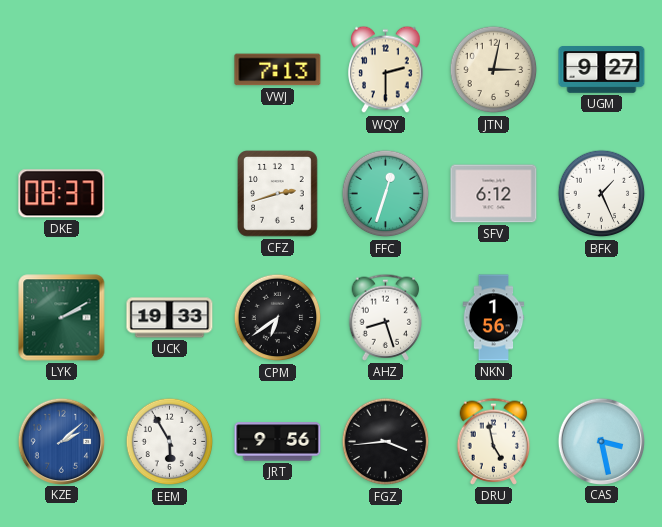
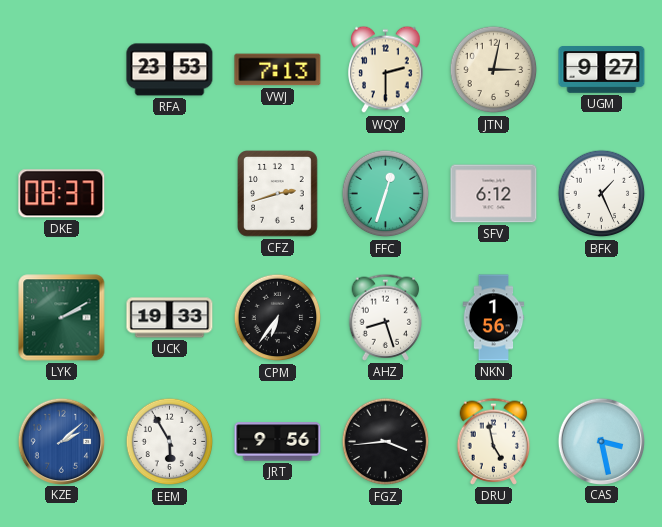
RFA: none -> 23:53 (170, 70)
CPM: 6:39 -> 6:36 (278, 318)
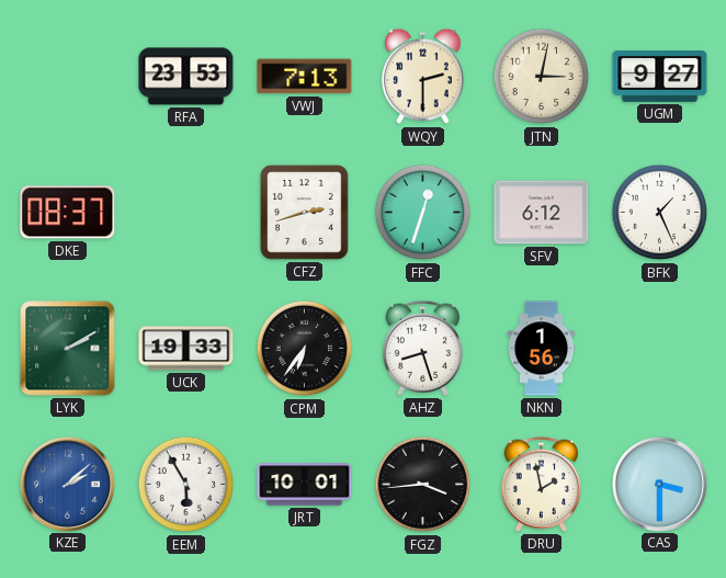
JRT: 9:56 -> 10:01 (305, 485)
DRU: 4:58 -> 1:58 (542, 484)
CAS: 3:28 -> 3:30 (659, 484)
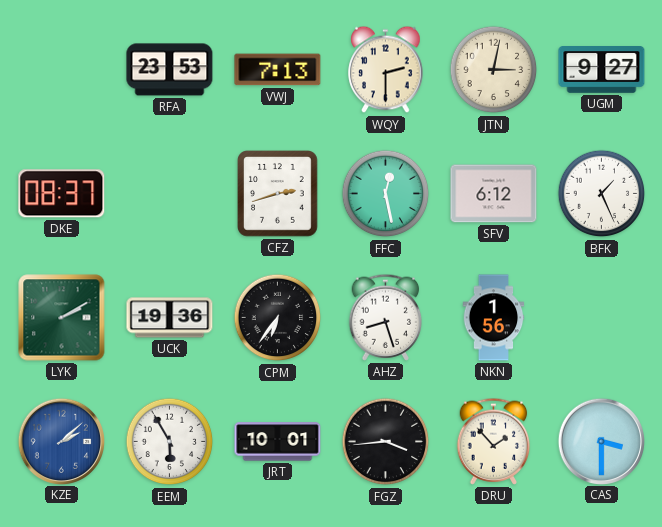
FFC: 12:33 -> 12:28 (386, 194)
UCK: 19:33 -> 19:36 (170, 318)
DRU: 1:58 -> 1:53 (494, 441)
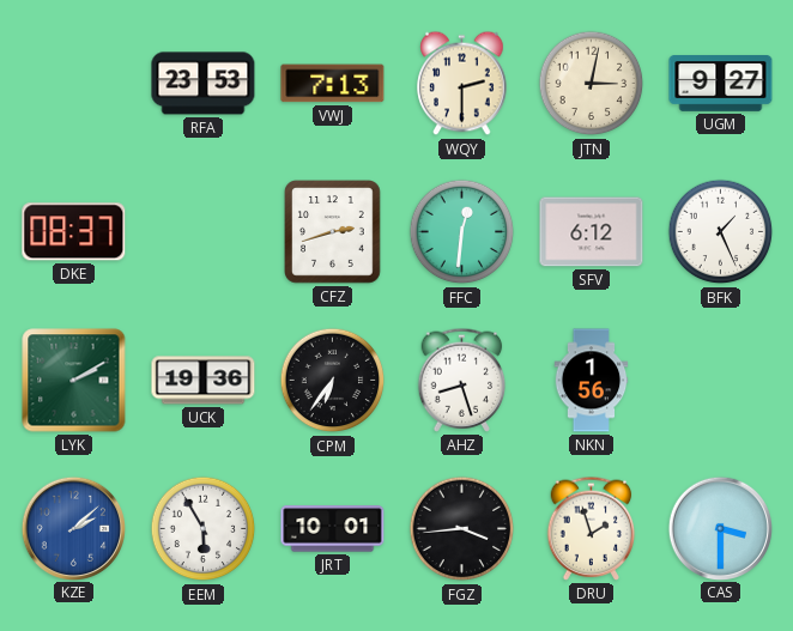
FFC: 12:28 -> 12:31 (462, 232)
DRU: 1:53 -> 1:57 (592, 528)
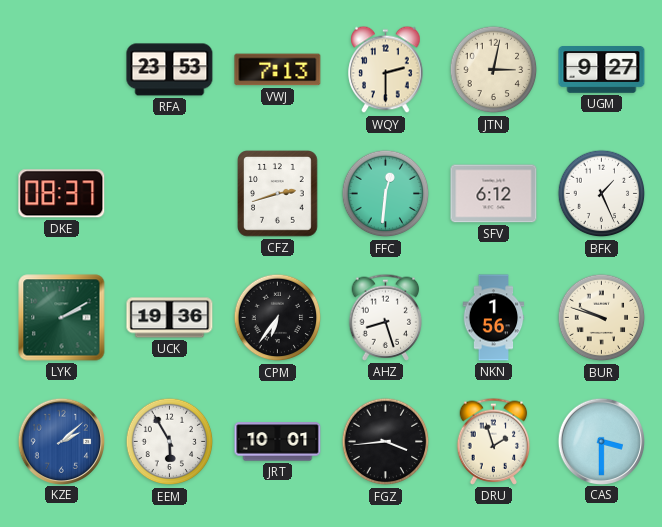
BUR: none -> 9:48 (602, 318)
